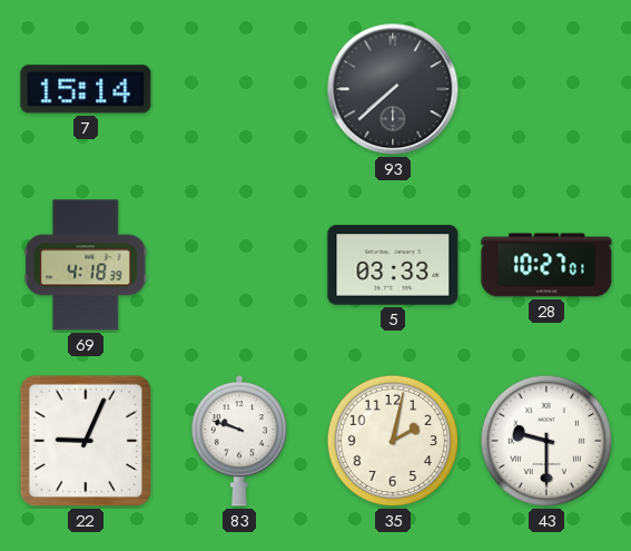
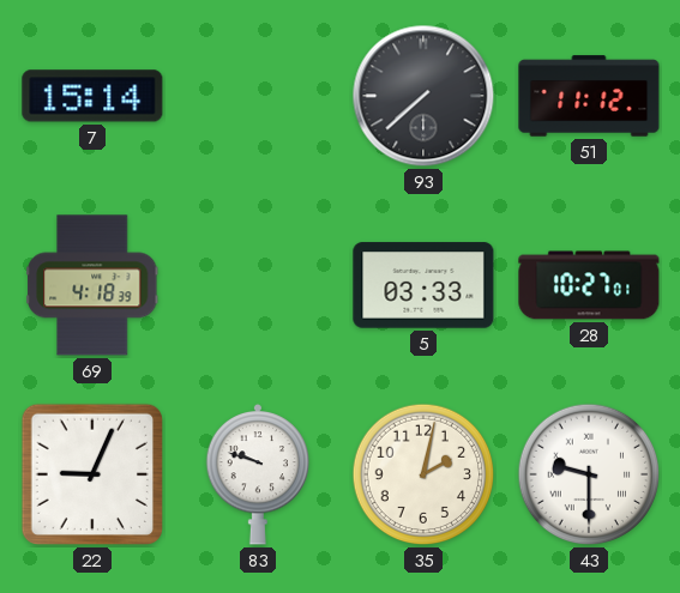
51: none -> 11:12 (589, 96)
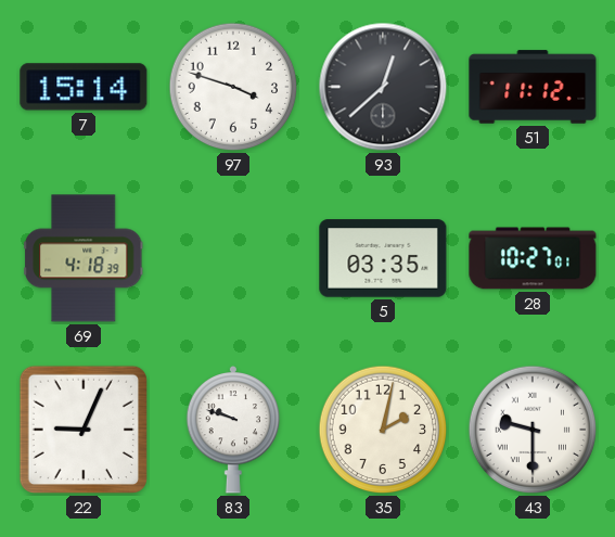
97: none -> 3:48 (233, 87)
93: 7:38 -> 12:38 (383, 87)
5: 03:33 -> 03:35 (383, 258)
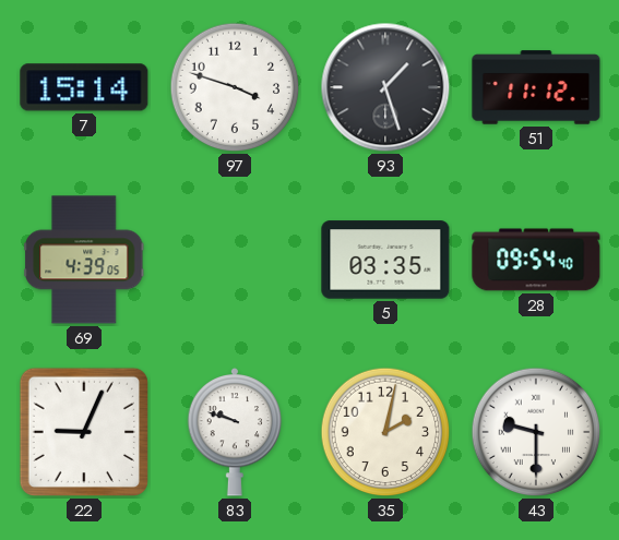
93: 12:38 -> 1:27 (385, 87)
69: 4:18 -> 4:39 (84, 260)
28: 10:27 -> 09:54 (536, 260)
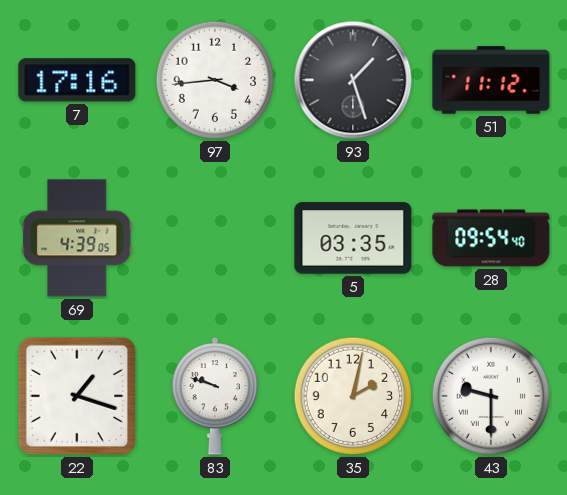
7: 15:14 -> 17:16 (77, 80)
97: 3:48 -> 3:44 (215, 80)
22: 9:04 -> 1:18 (77, 396)
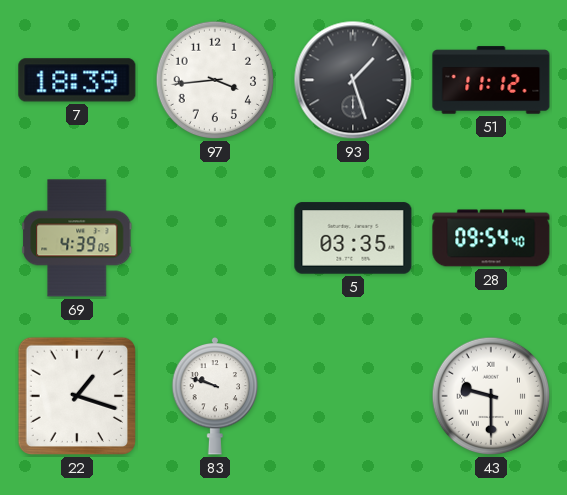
7: 17:16 -> 18:39 (77, 80)
35: 2:02 -> none (353, 396)
